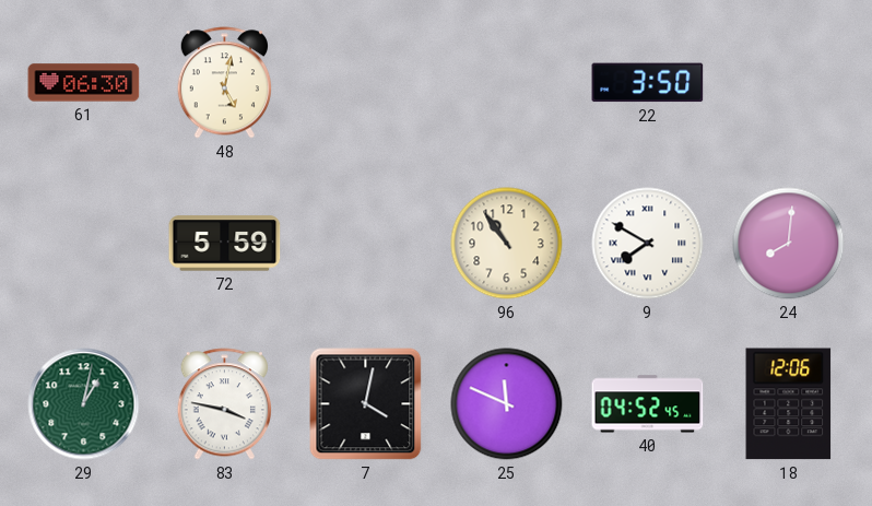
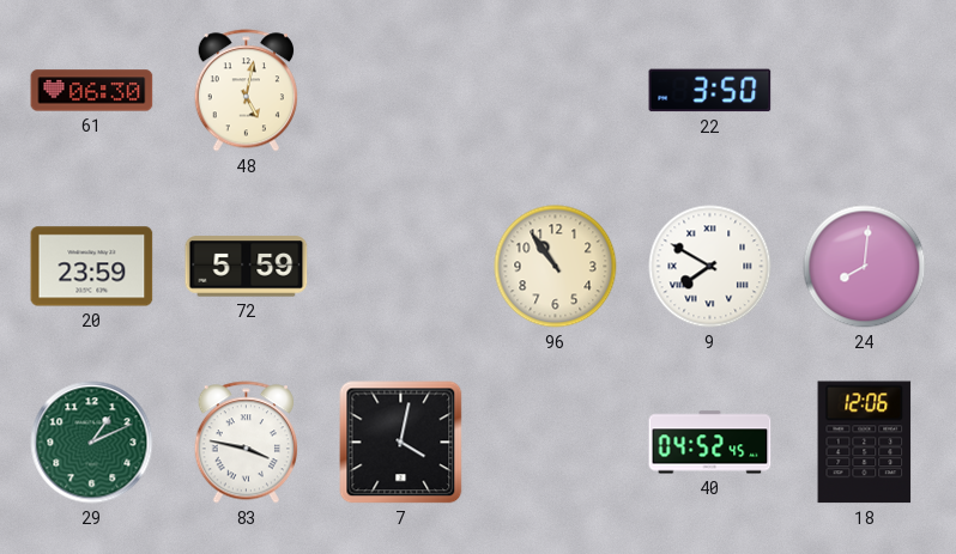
20: none -> 23:59 (92, 267)
29: 1:02 -> 1:11 (92, 443)
25: 11:49 -> none (507, 404)
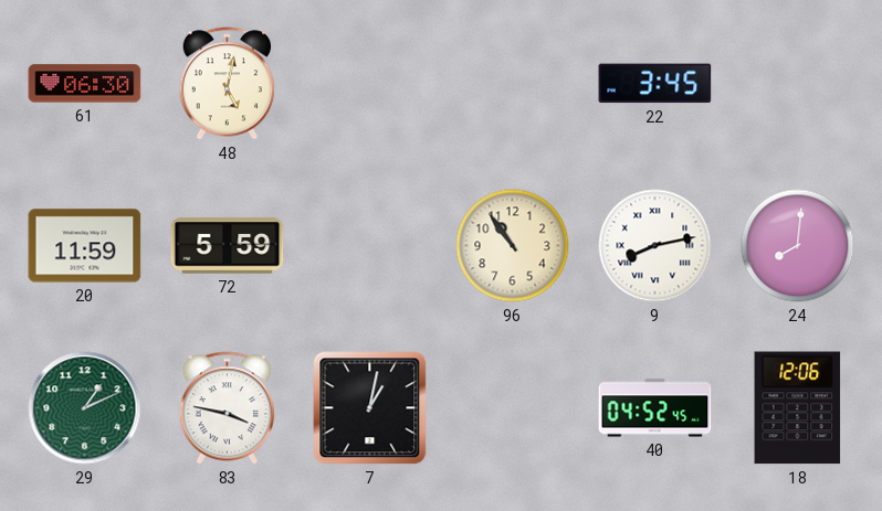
22: 3:50 -> 3:45 (655, 84)
20: 23:59 -> 11:59 (85, 246)
9: 7:50 -> 8:13 (655, 246)
7: 4:02 -> 1:02 (370, 408)
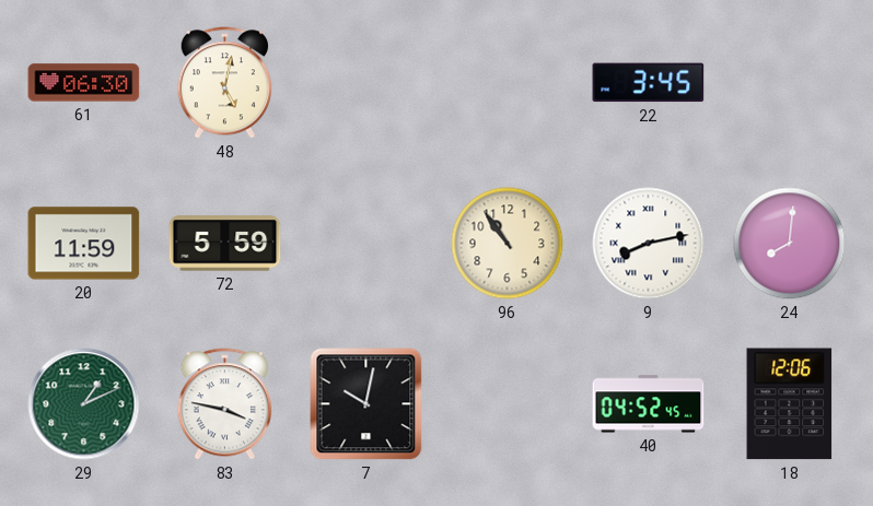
7: 1:02 -> 10:02 (366, 404)
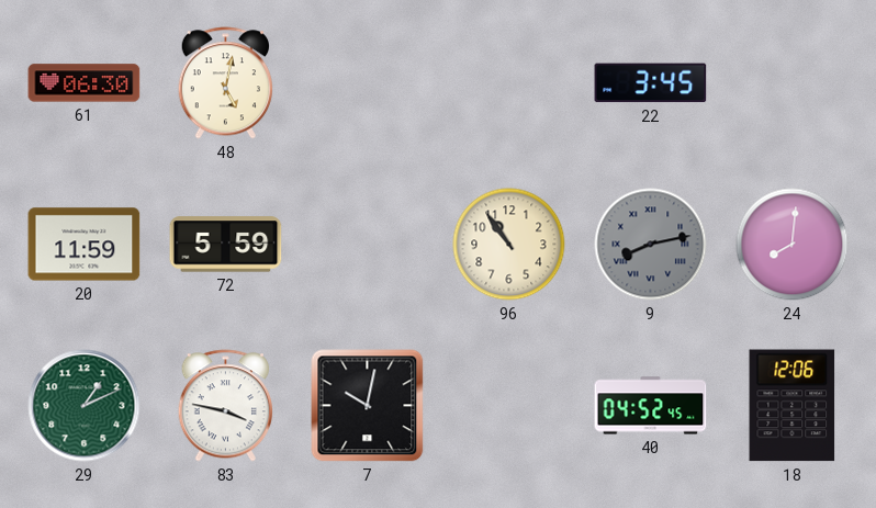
9 dial: white -> grey (651, 245)
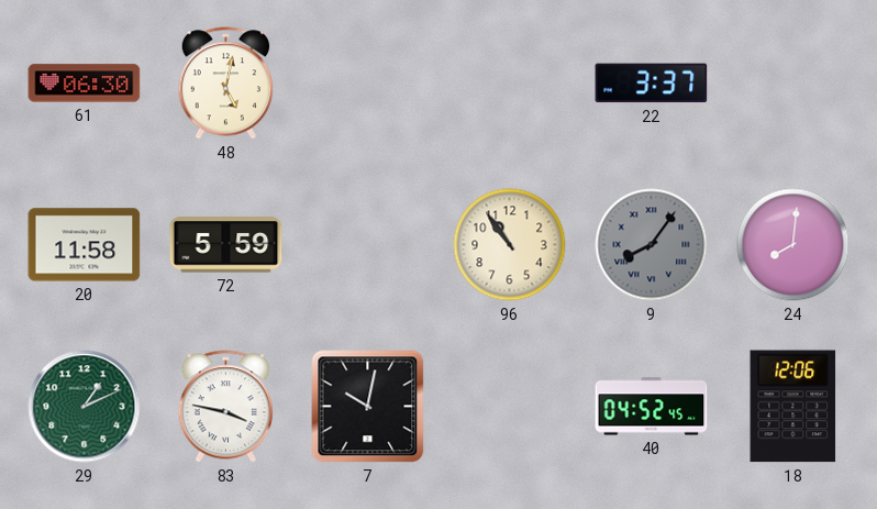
22: 3:45 -> 3:37 (652, 84)
20: 11:59 -> 11:58 (85, 245)
9: 8:13 -> 8:06 (652, 245)
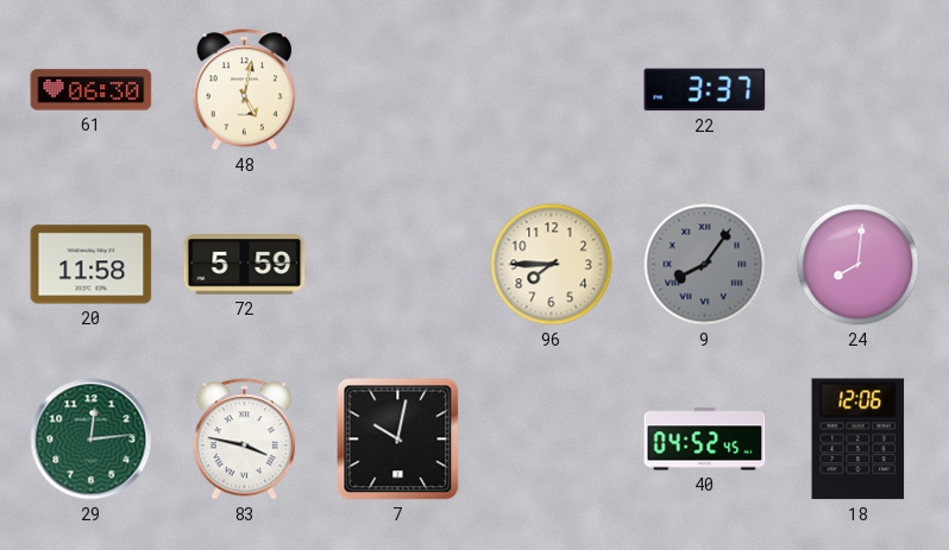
96: 10:54 -> 7:45 (552, 265)
29: 1:11 -> 12:14 (92, 440)
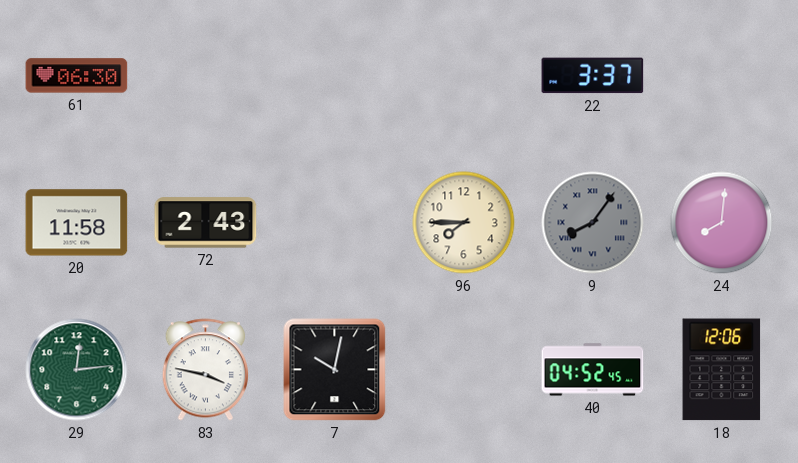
48: 5:02 -> none (244, 90)
72: 5:59 -> 2:43 (206, 223)
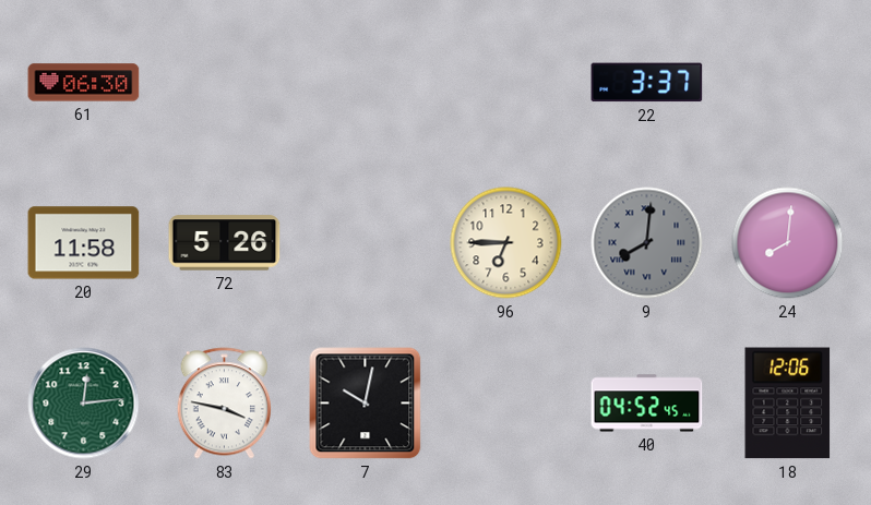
72: 2:43 -> 5:26 (225, 243)
96: 7:45 -> 6:45 (506, 243)
9: 8:06 -> 8:01 (647, 243)
